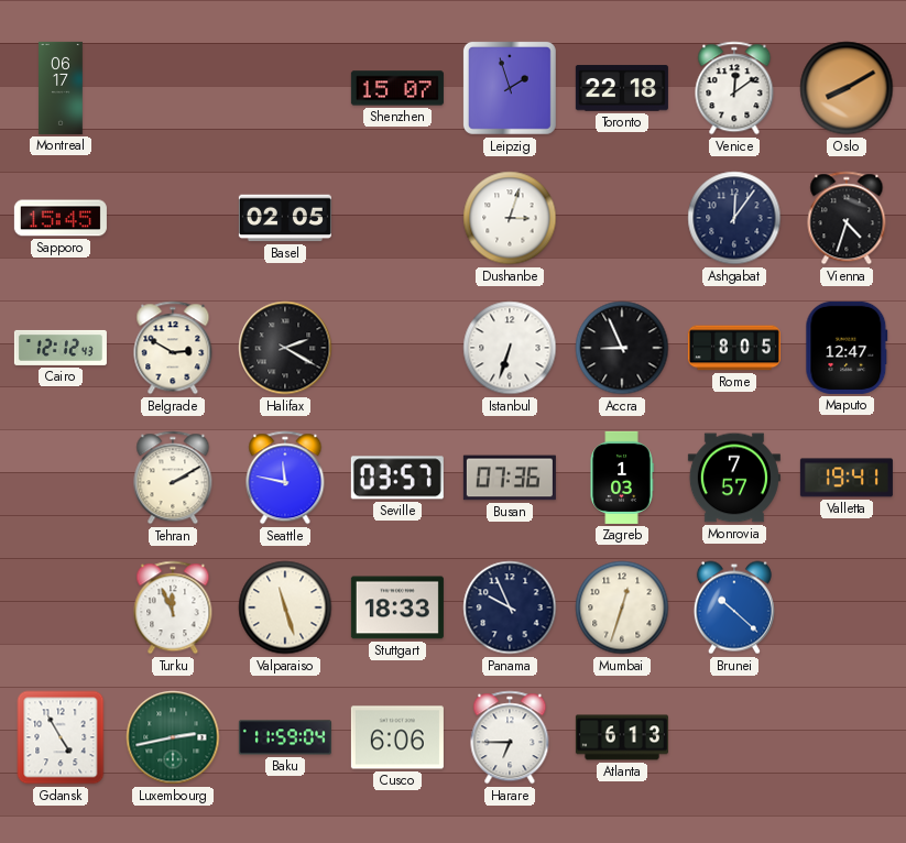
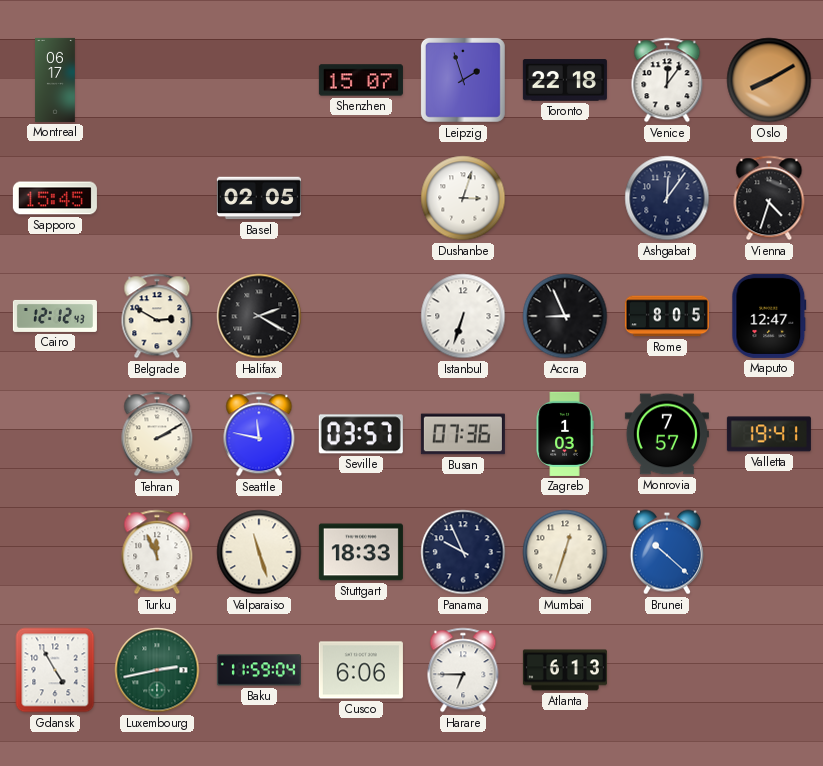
Venice: 12:09 -> 12:06 (667, 80)
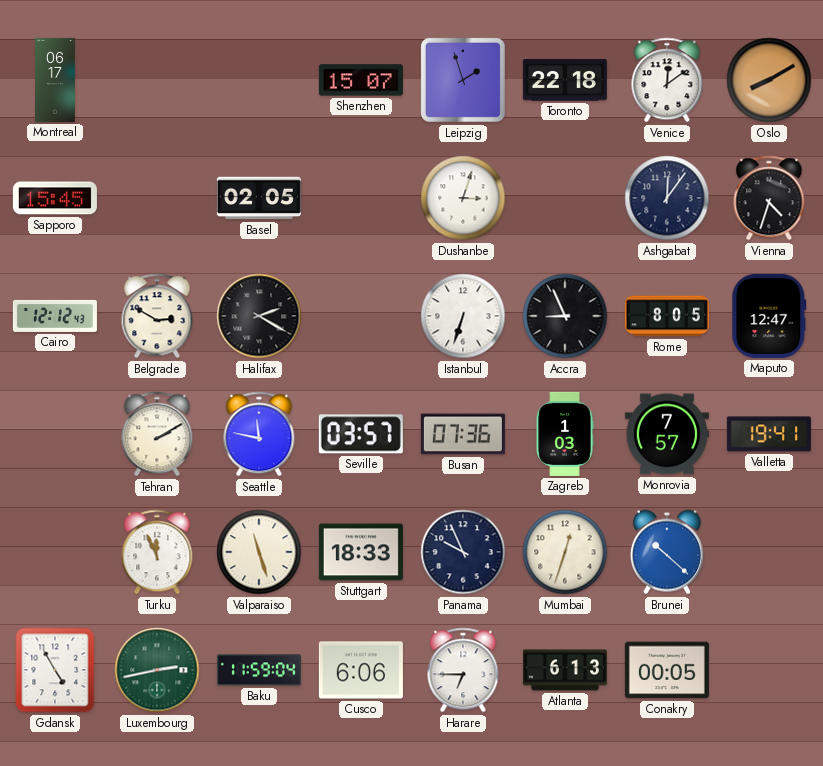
Venice: 12:06 -> 12:09 (667, 80)
Conakry: none -> 00:05 (667, 670)
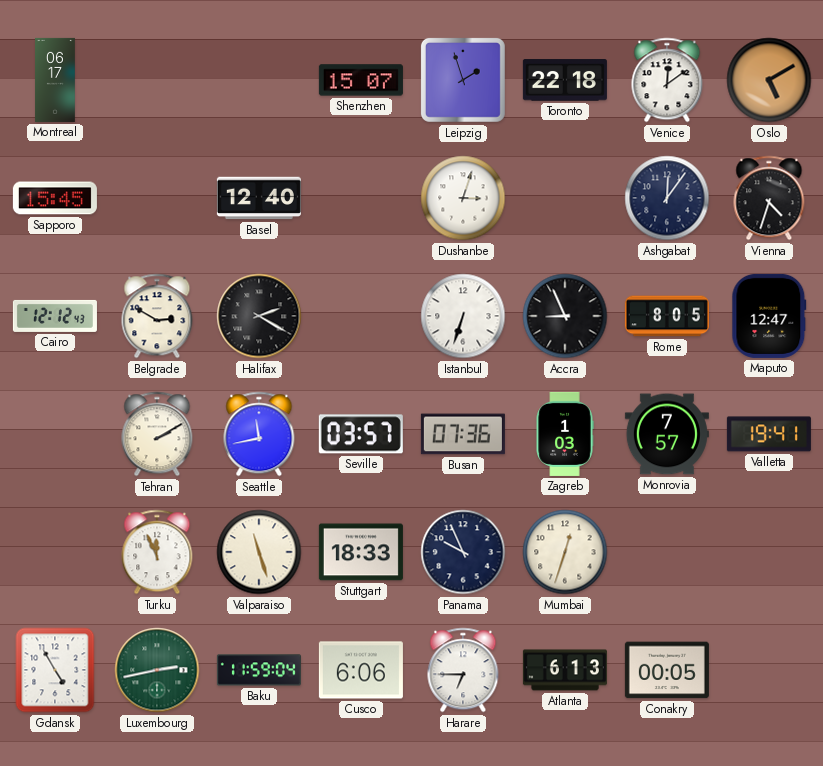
Oslo: 8:10 -> 5:10 (769, 80)
Basel: 02:05 -> 12:40 (259, 198)
Seattle: 11:47 -> 11:43 (259, 434)
Brunei: 10:22 -> none (667, 552)
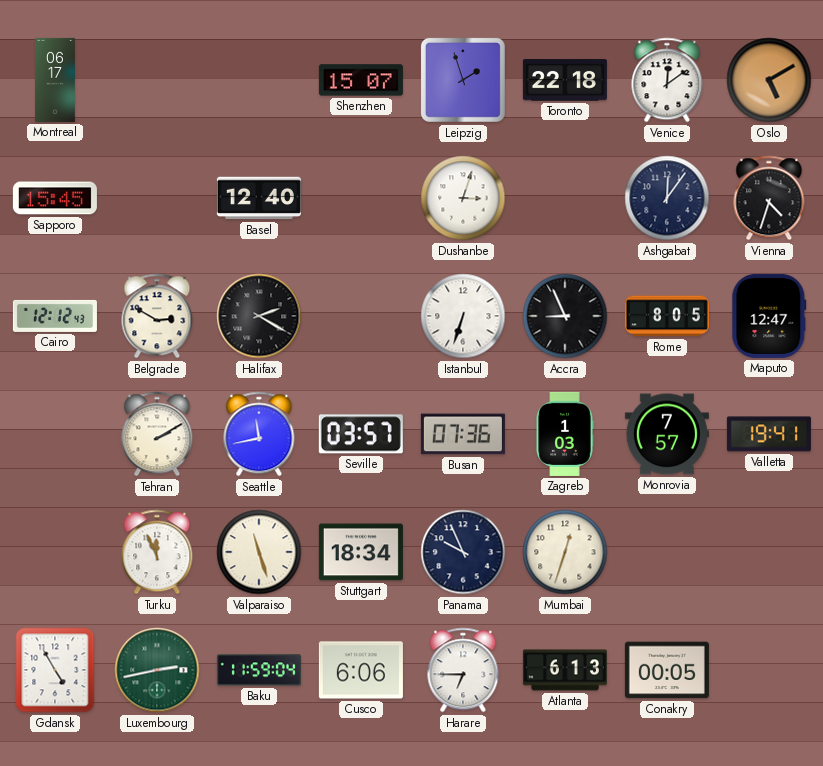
Stuttgart: 18:33 -> 18:34 (361, 552)
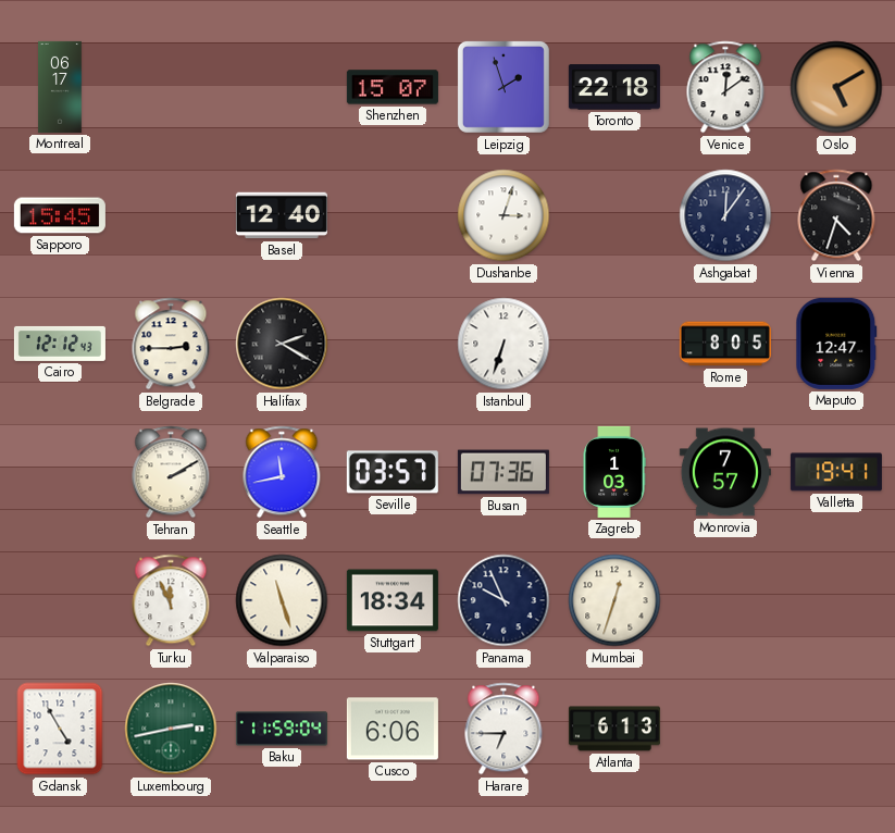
Belgrade: 2:50 -> 2:45 (171, 344)
Accra: 8:56 -> none (565, 316)
Conakry: 00:05 -> none (667, 670)
